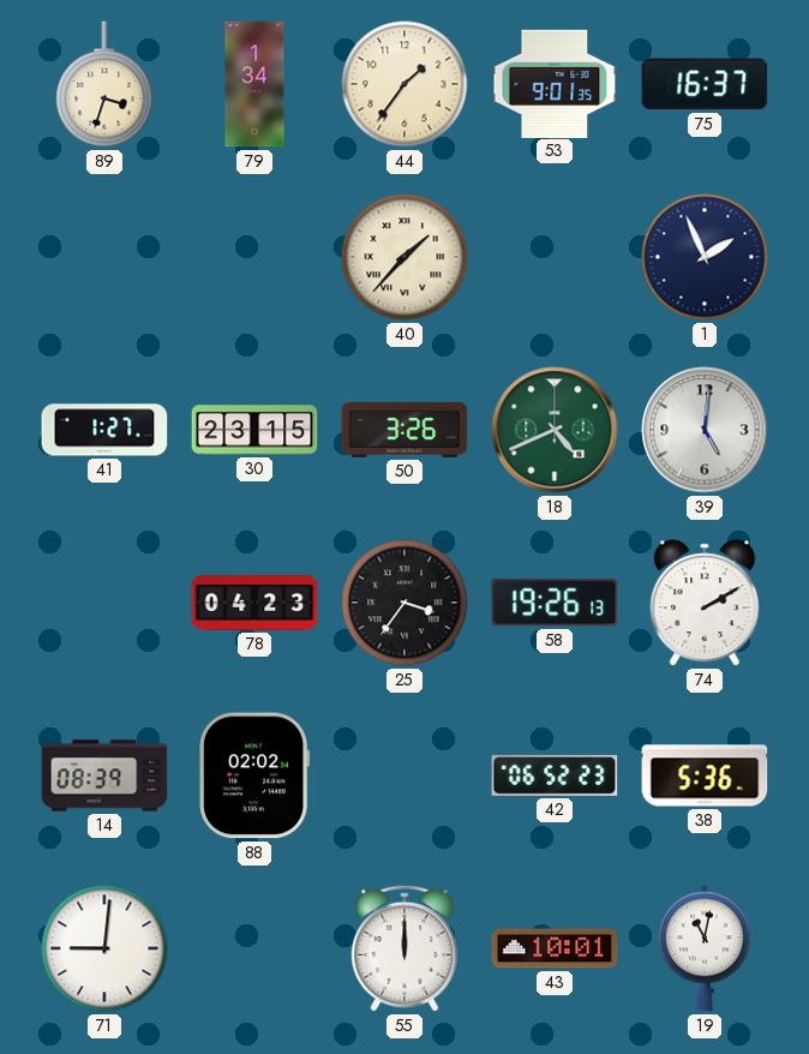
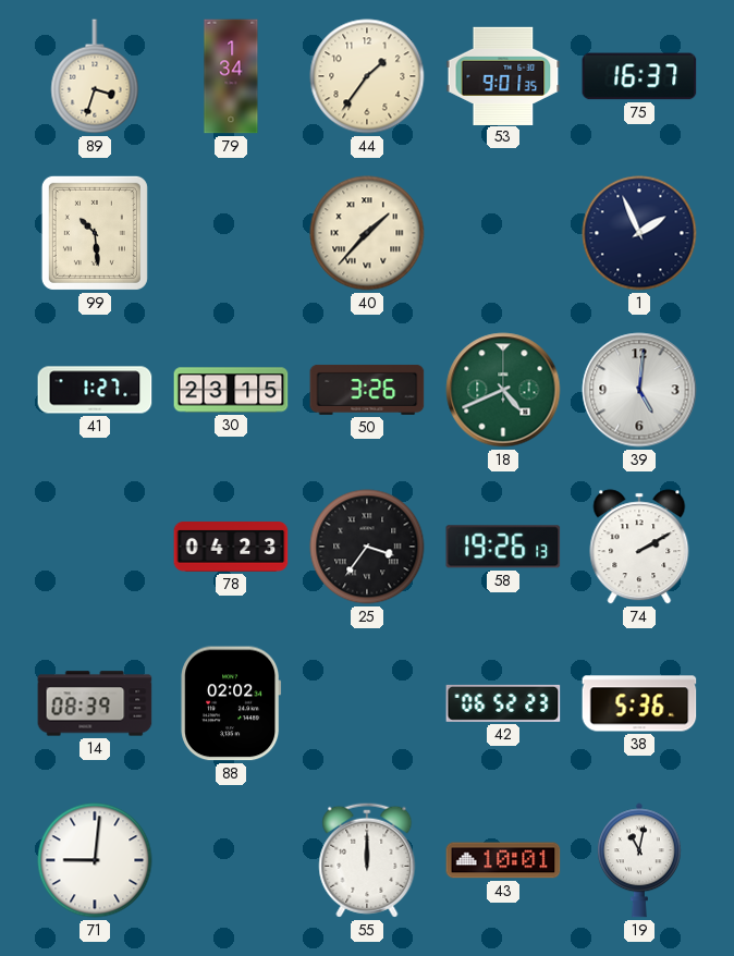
99: none -> 10:29 (95, 233)
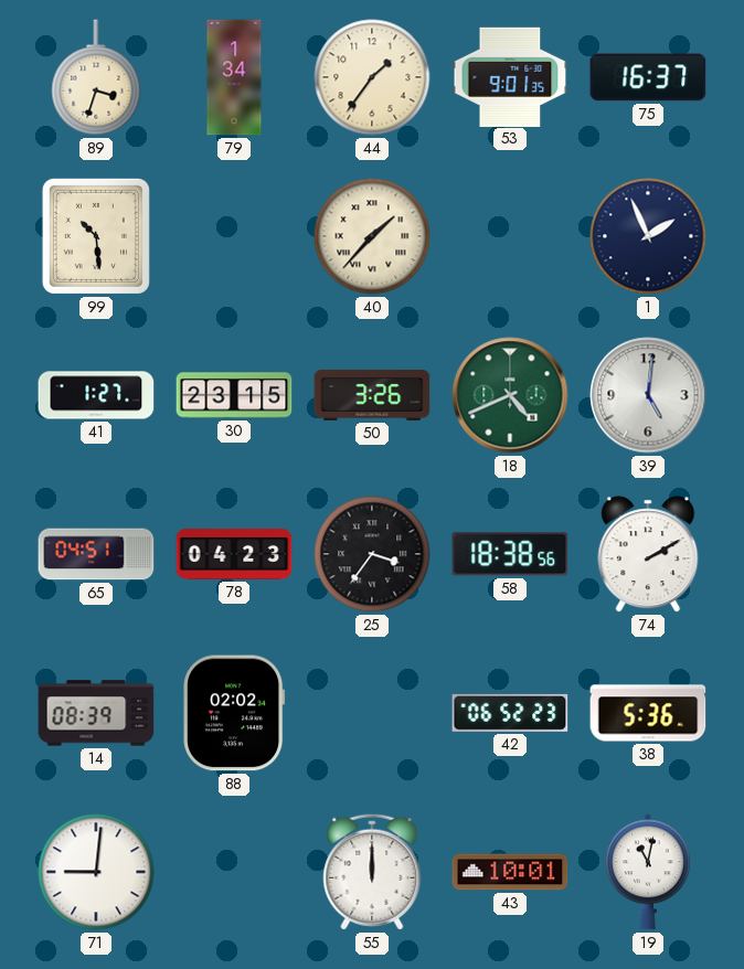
65: none -> 04:51 (96, 554)
58: 19:26 -> 18:38 (510, 554)
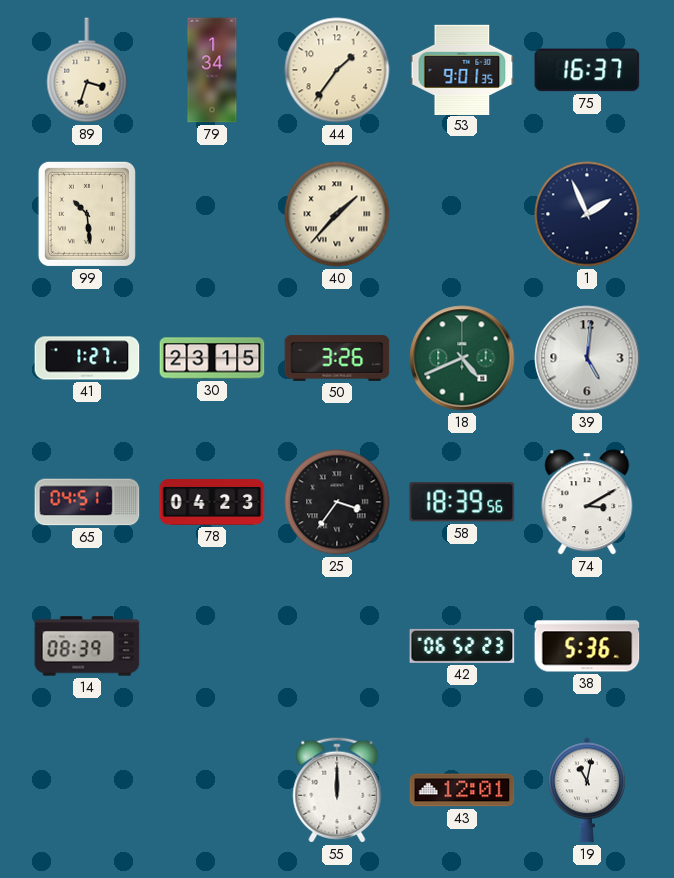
58: 18:38 -> 18:39 (462, 502)
74: 2:10 -> 3:10 (587, 502)
88: 02:02 -> none (234, 713)
71: 9:01 -> none (96, 872)
43: 10:01 -> 12:01 (462, 790)
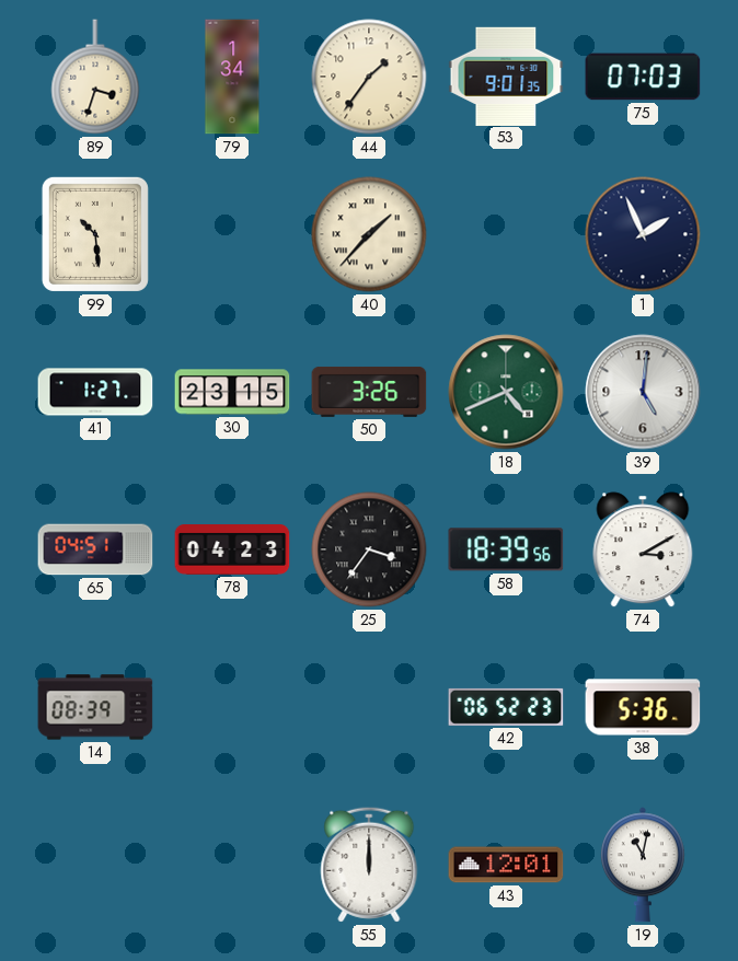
75: 16:37 -> 07:03 (643, 77)
